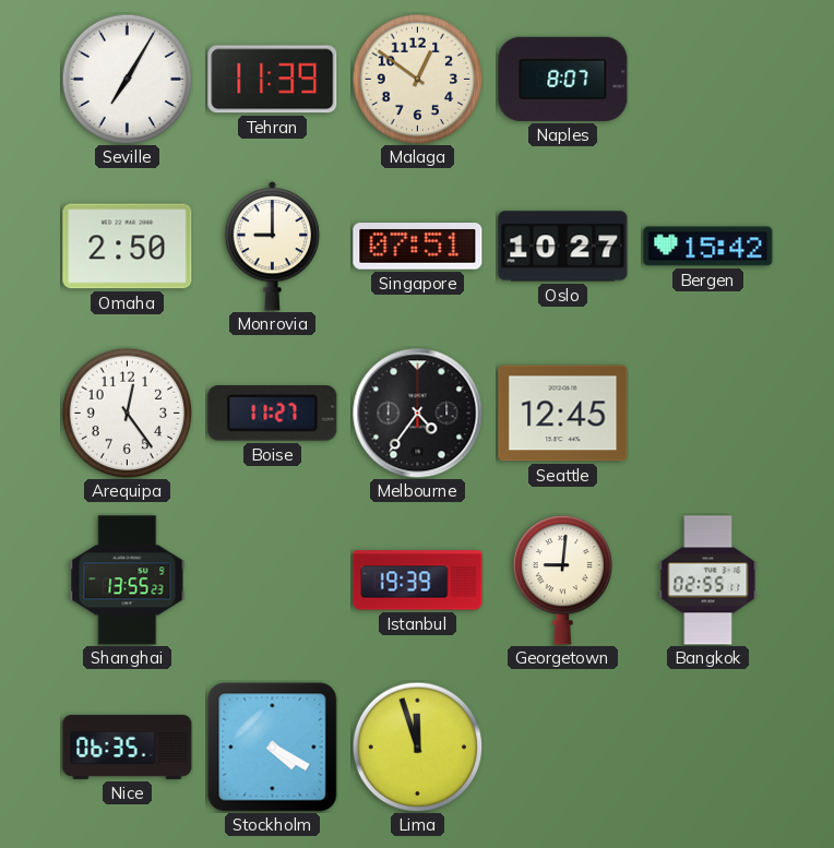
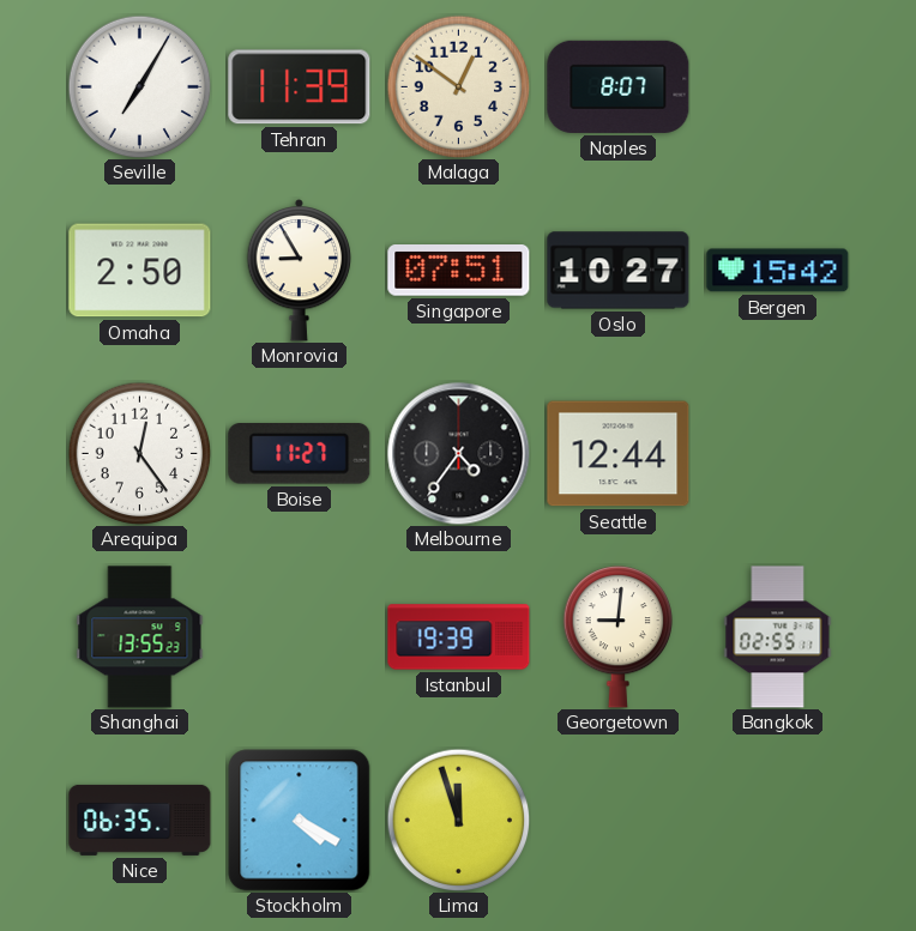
Monrovia: 9:00 -> 8:55 (300, 270)
Seattle: 12:45 -> 12:44 (619, 454)
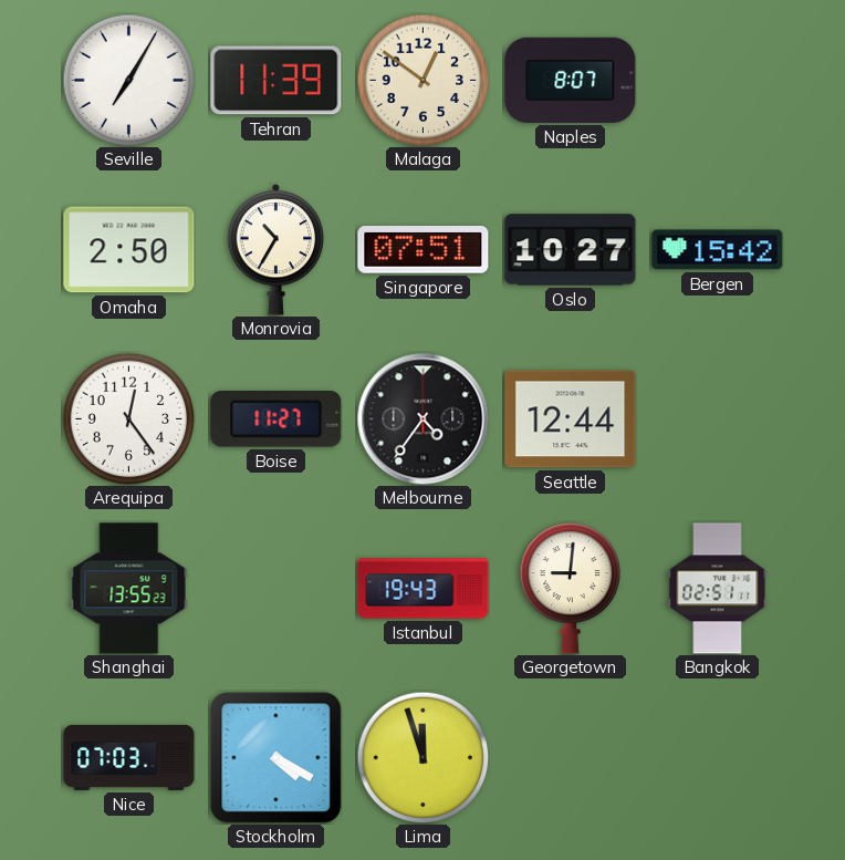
Monrovia: 8:55 -> 10:35 (277, 249)
Istanbul: 19:39 -> 19:43 (424, 589)
Bangkok: 02:55 -> 02:51 (718, 589)
Nice: 06:35 -> 07:03 (129, 757)
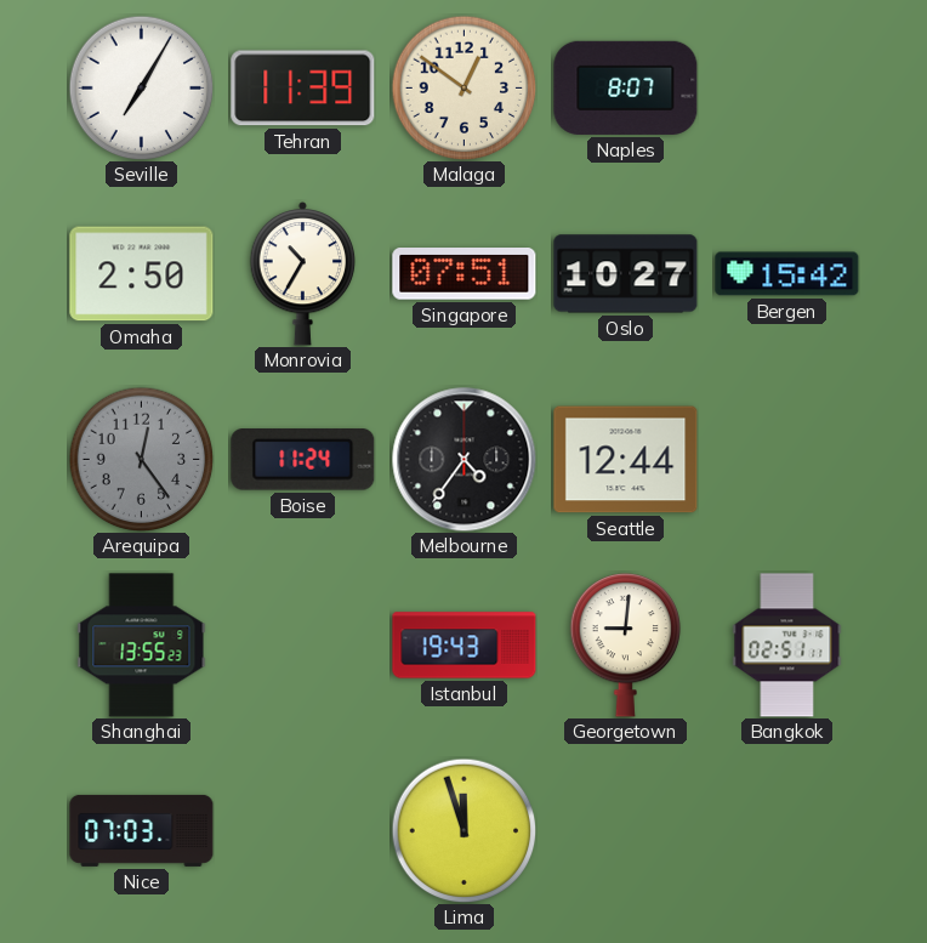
Arequipa dial: white -> grey (141, 459)
Boise: 11:27 -> 11:24 (303, 460)
Stockholm: 4:20 -> none (277, 758)
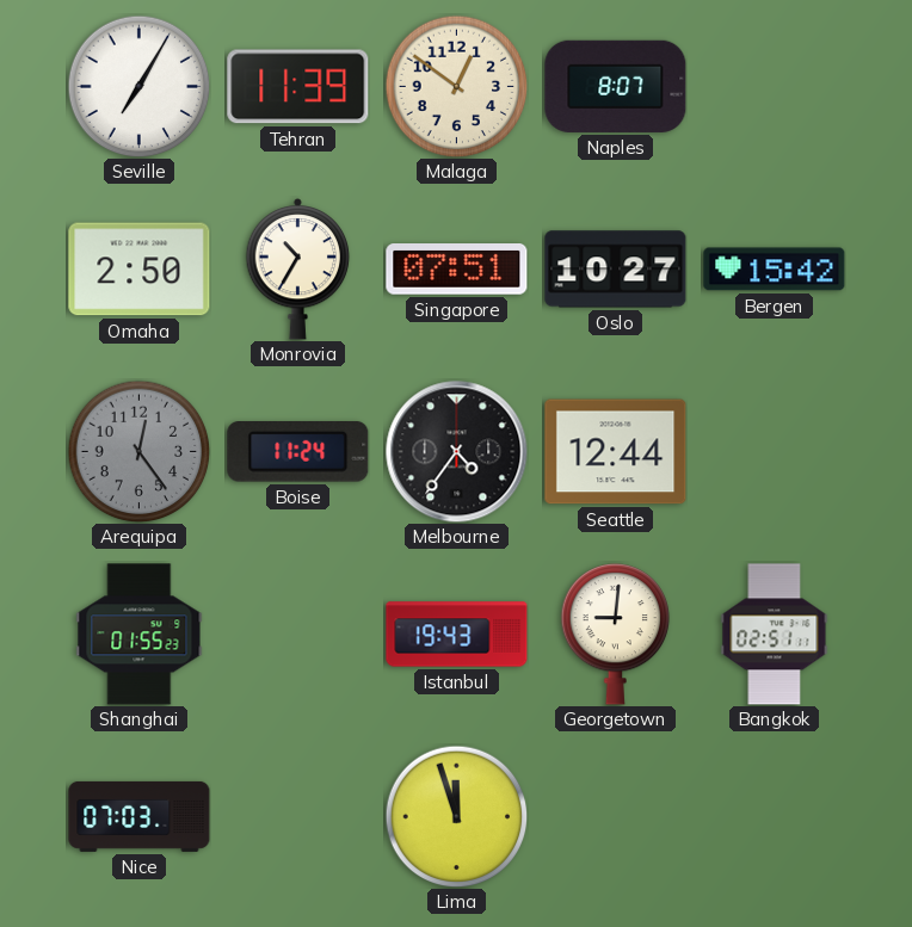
Shanghai: 13:55 -> 01:55 (140, 635)
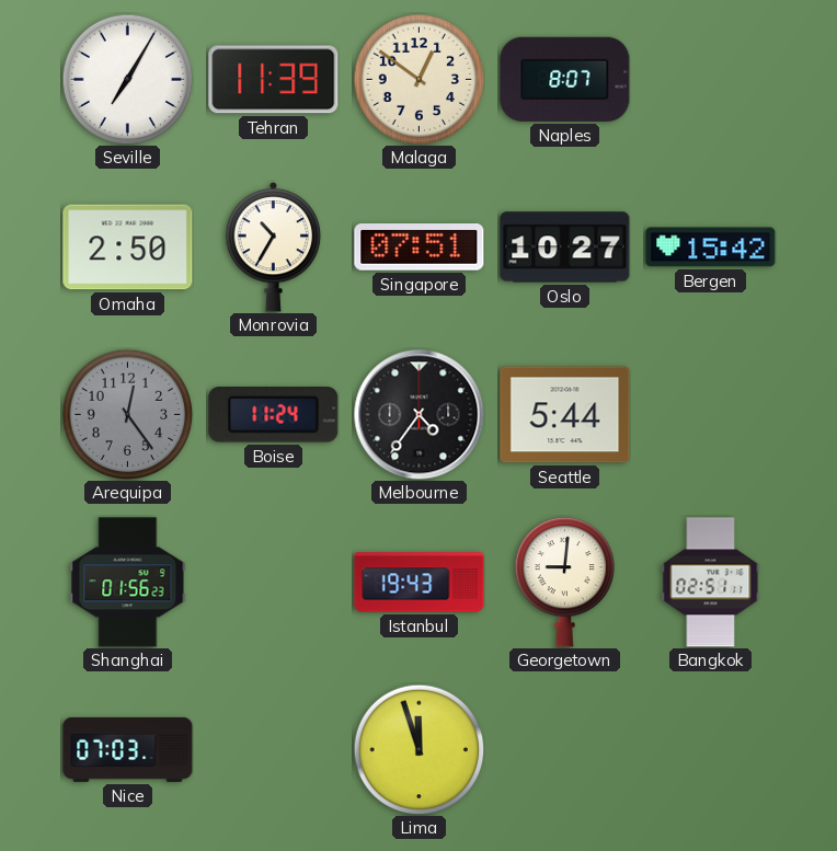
Seattle: 12:44 -> 5:44 (565, 415)
Shanghai: 01:55 -> 01:56 (128, 583)
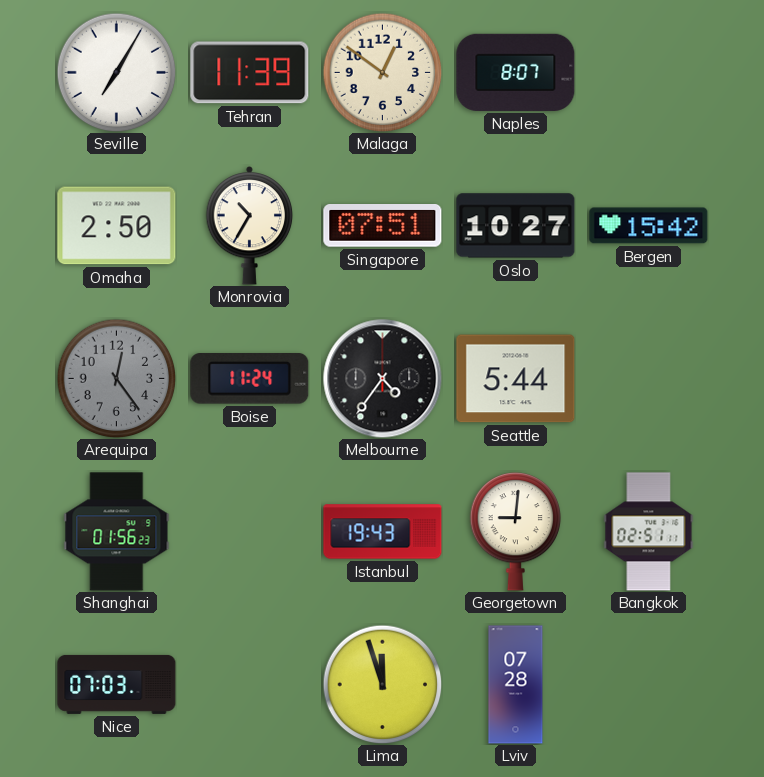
Lviv: none -> 07:28 (516, 685)
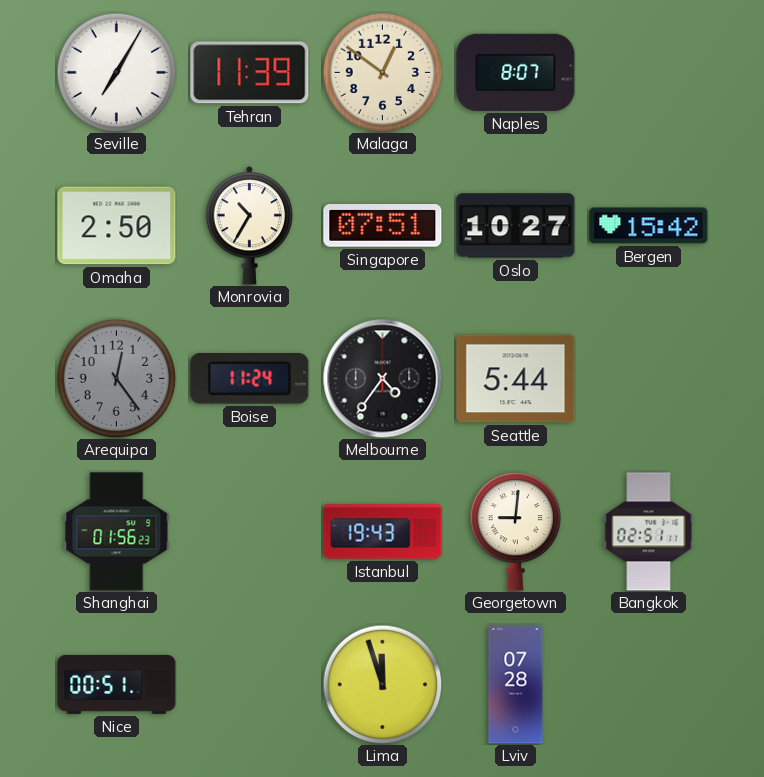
Nice: 07:03 -> 00:51 (117, 684)
